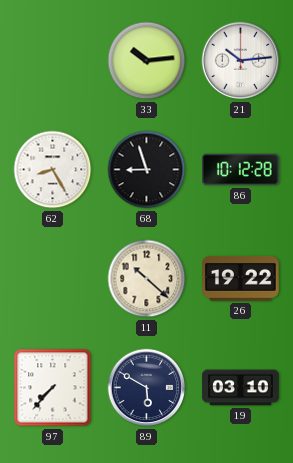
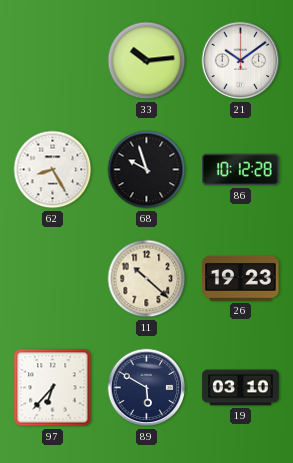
21: 10:14 -> 10:09 (241, 61)
68: 8:57 -> 9:57 (147, 170)
26: 19:22 -> 19:23 (241, 279)
97: 7:37 -> 6:37 (53, 388)
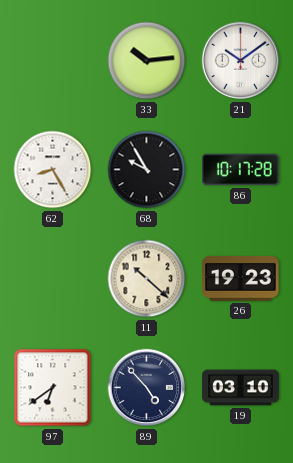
68: 9:57 -> 9:55 (147, 170)
86: 10:12 -> 10:17 (241, 170)
97: 6:37 -> 6:39 (53, 388)
89: 5:50 -> 4:53 (147, 388)
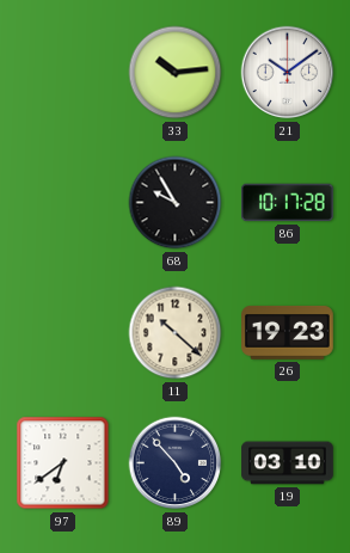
62: 8:25 -> none (53, 170)
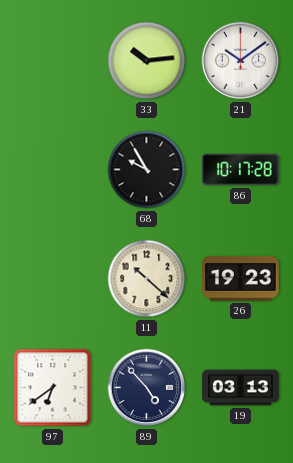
19: 03:10 -> 03:13 (241, 388)
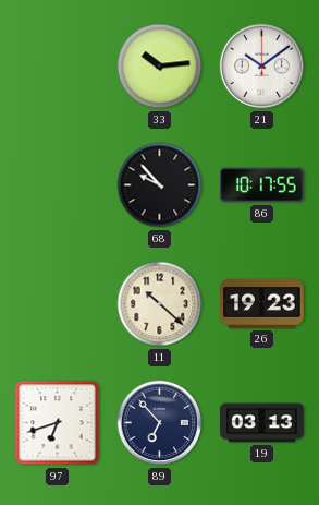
68: 9:55 -> 9:53 (160, 185)
86: 10:17:28 -> 10:17:55 (262, 185)
97: 6:39 -> 6:42 (58, 423)
89: 4:53 -> 6:53 (160, 423)
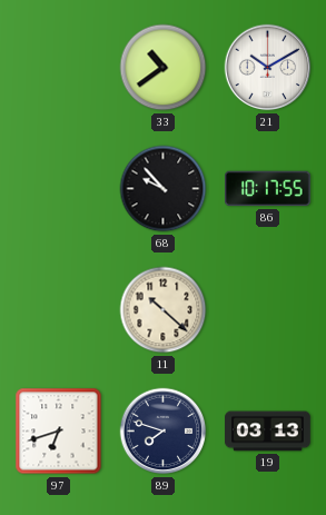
33: 10:14 -> 10:39 (164, 68)
21: 10:09 -> 10:10 (268, 68)
26: 19:23 -> none (262, 304)
89: 6:53 -> 7:48 (164, 432)
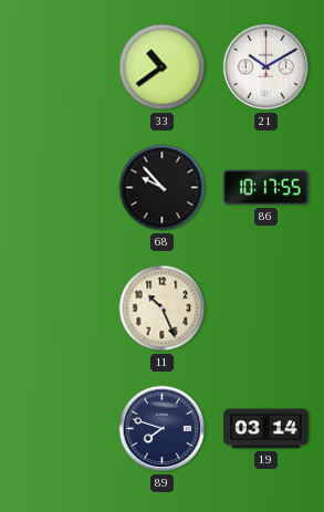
11: 10:22 -> 10:26 (163, 309)
97: 6:42 -> none (59, 432)
19: 03:13 -> 03:14 (266, 429)
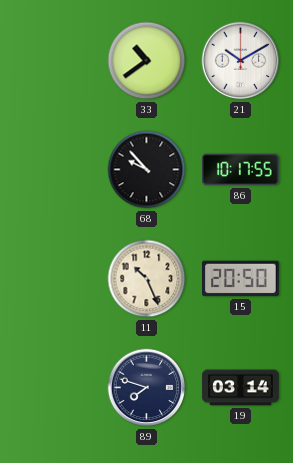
15: none -> 20:50 (241, 279)
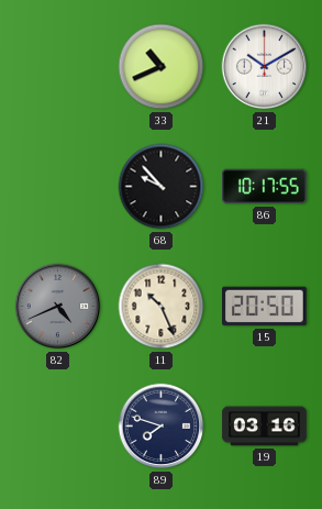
33: 10:39 -> 10:41 (162, 67)
82: none -> 4:41 (58, 307)
19: 03:14 -> 03:16 (265, 427)
